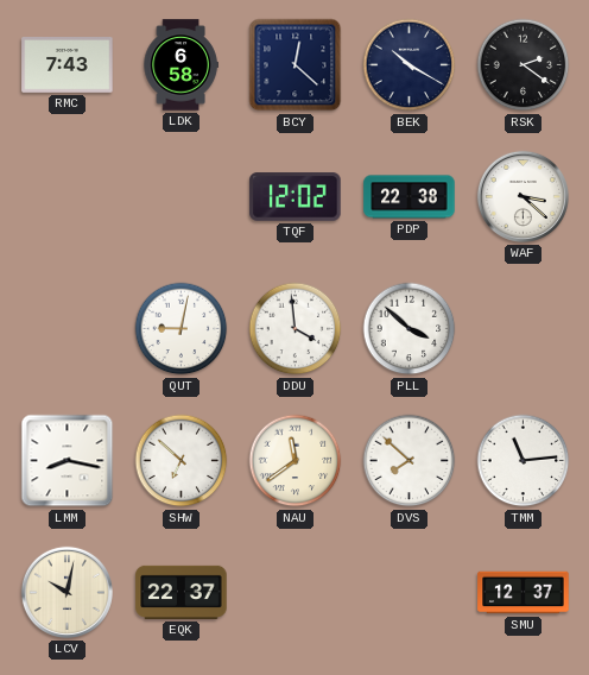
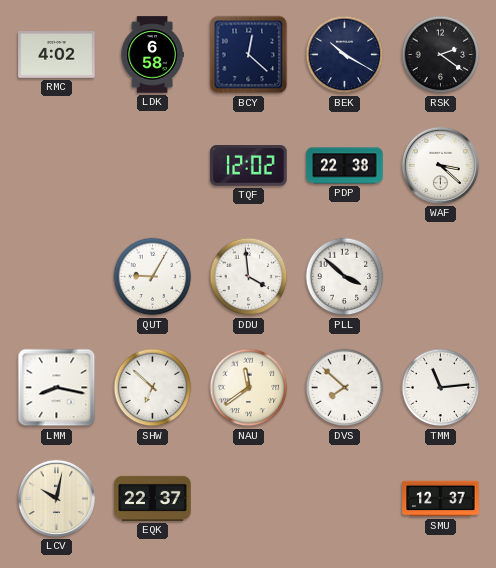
RMC: 7:43 -> 4:02 (57, 55)
QUT: 9:02 -> 9:05 (153, 277)
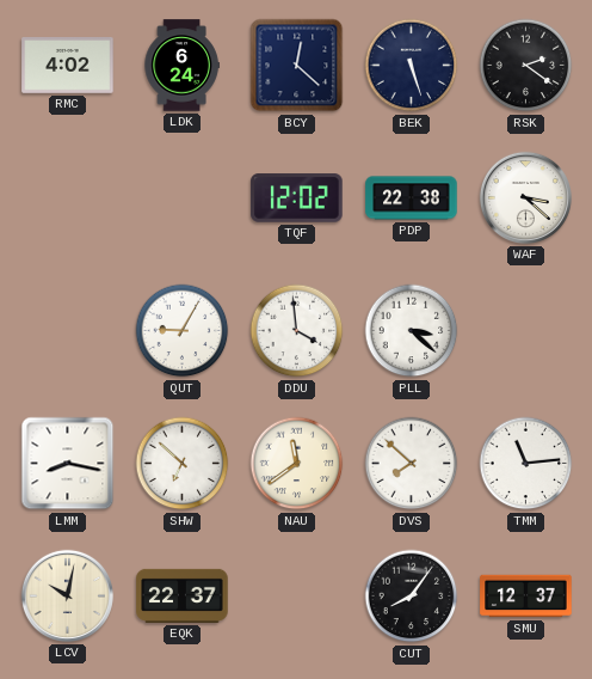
LDK: 6:58 -> 6:24 (181, 66)
BEK: 10:20 -> 5:27 (412, 66)
PLL: 3:52 -> 3:22 (412, 331)
CUT: none -> 8:06 (412, 597)
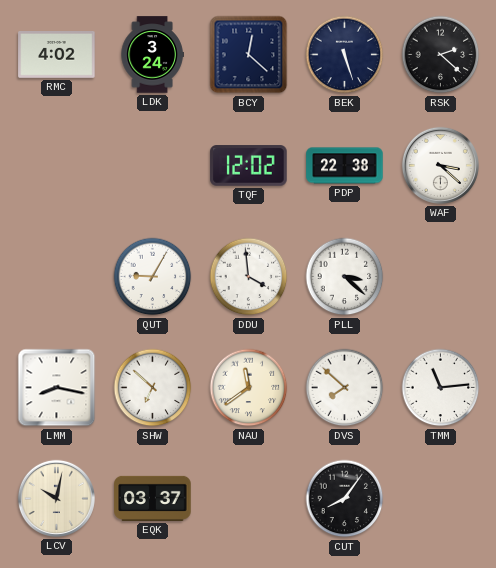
LDK: 6:24 -> 3:24 (152, 55)
RSK: 2:21 -> 2:22 (441, 55)
EQK: 22:37 -> 03:37 (153, 498)
SMU: 12:37 -> none (526, 597)
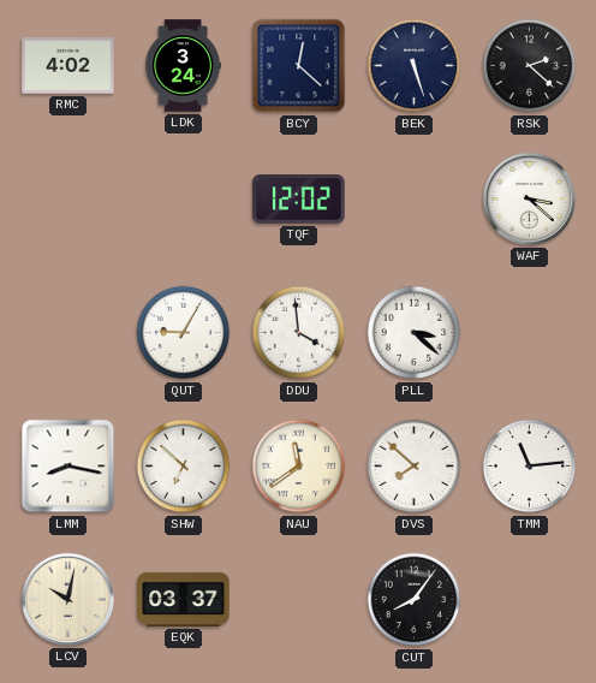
PDP: 22:38 -> none (345, 166)
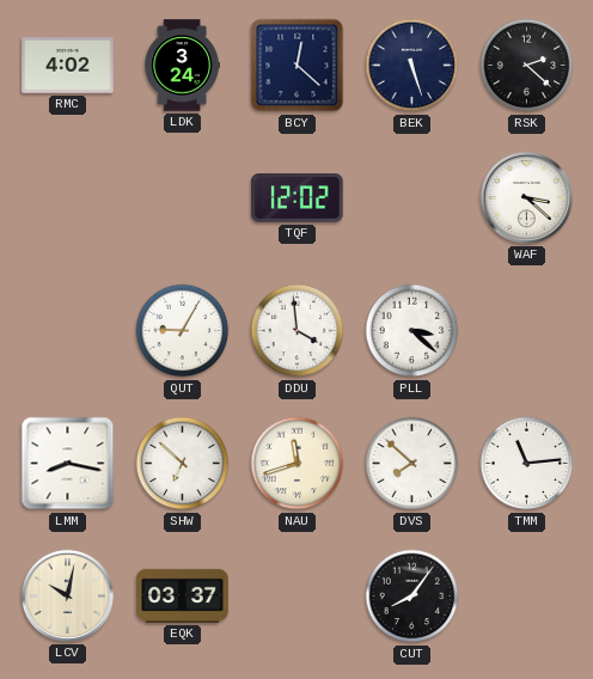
NAU: 11:39 -> 11:42 (298, 464)
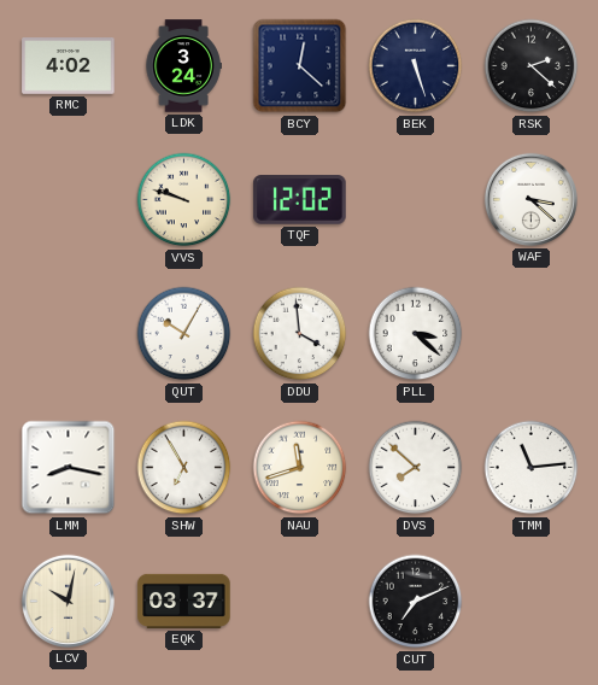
VVS: none -> 9:48 (184, 200)
QUT: 9:05 -> 10:05 (184, 334)
SHW: 6:52 -> 6:55 (184, 468)
CUT: 8:06 -> 7:11 (416, 602)
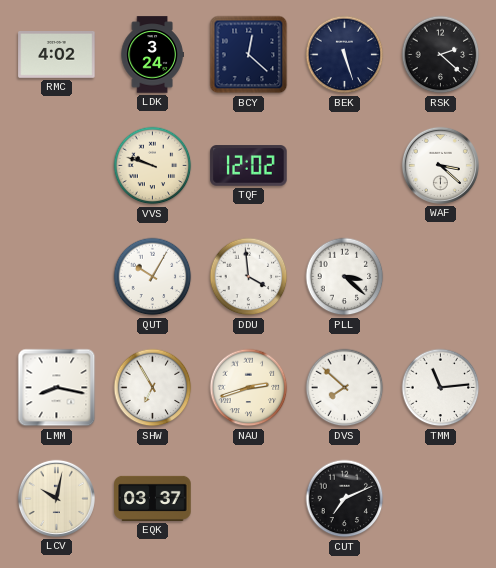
NAU: 11:42 -> 2:42 (249, 388)
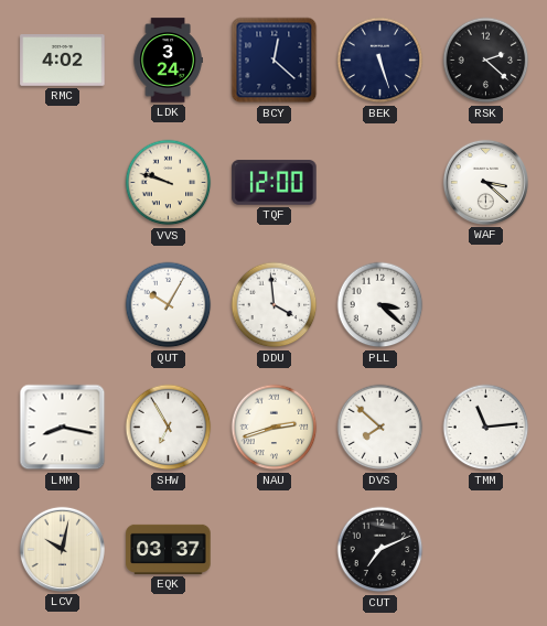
TQF: 12:02 -> 12:00 (275, 183)
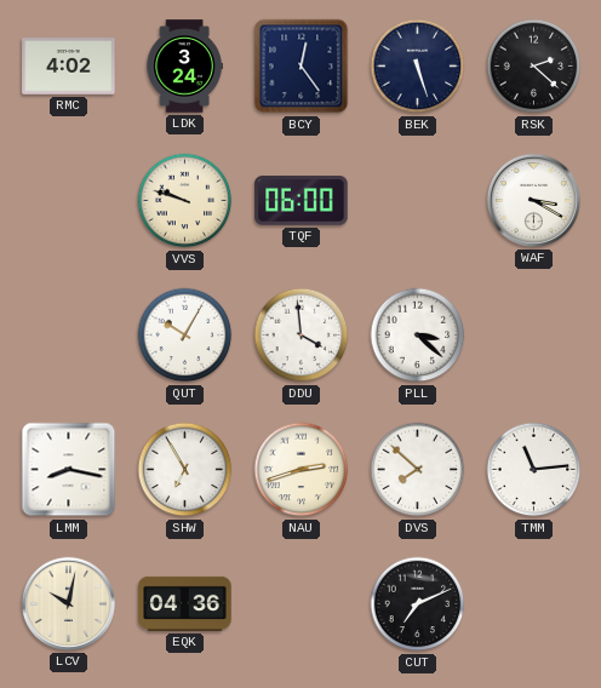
BCY: 12:22 -> 12:24 (302, 67)
TQF: 12:00 -> 06:00 (302, 201)
WAF: 3:22 -> 3:20 (533, 200)
EQK: 03:37 -> 04:36 (185, 603)
